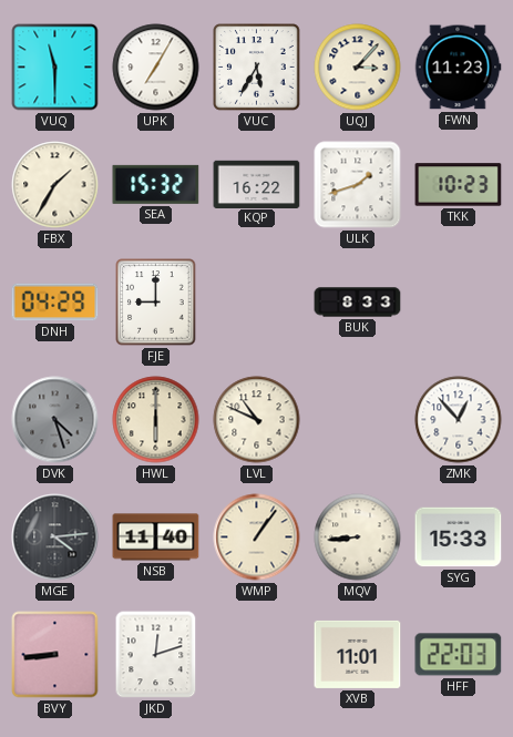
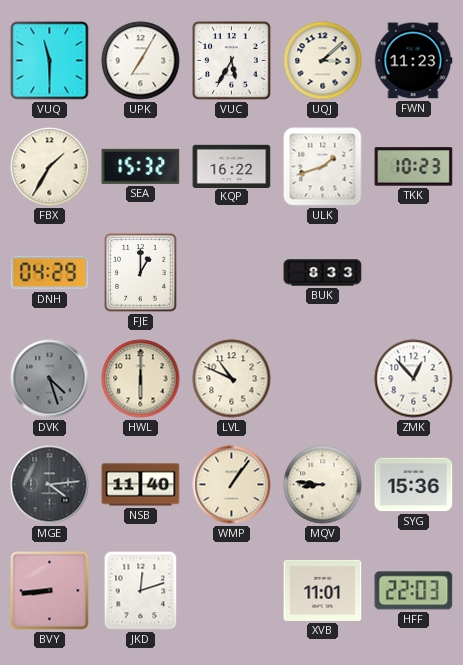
UQJ: 3:07 -> 3:08 (323, 61)
FJE: 9:00 -> 1:00 (141, 273)
MQV: 8:44 -> 8:46 (323, 485)
SYG: 15:33 -> 15:36 (414, 485)
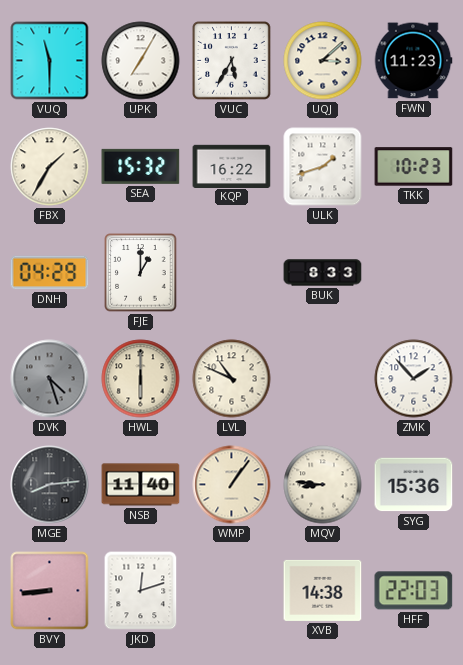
ZMK: 12:53 -> 1:53 (414, 379)
MGE: 4:14 -> 8:14 (50, 485)
XVB: 11:01 -> 14:38 (323, 590)
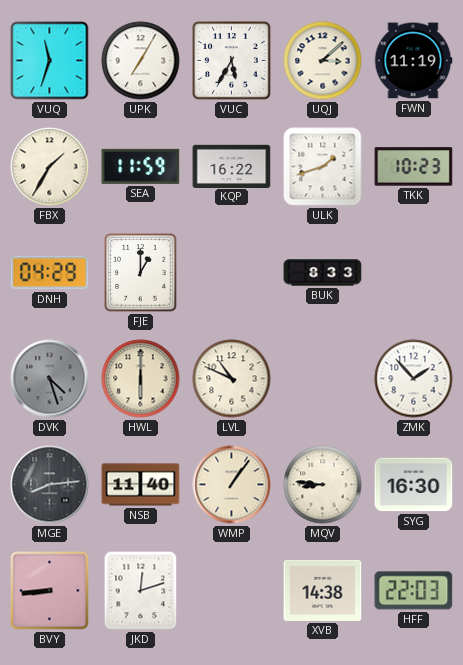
VUQ: 11:30 -> 11:33 (50, 61)
FWN: 11:23 -> 11:19 (413, 61)
SEA: 15:32 -> 11:59 (141, 166)
SYG: 15:36 -> 16:30 (414, 485)
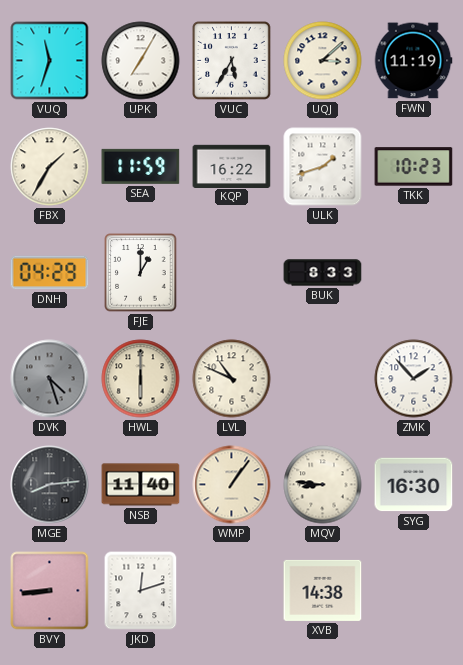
HFF: 22:03 -> none (414, 591)
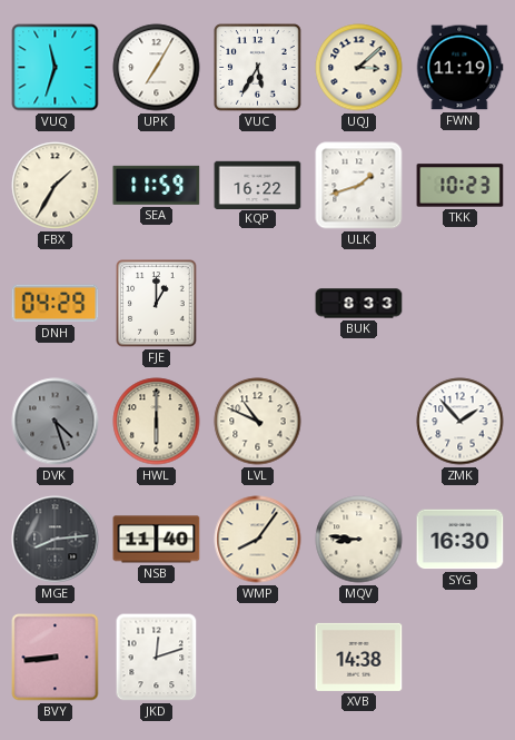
WMP: 1:06 -> 8:06 (258, 540)
